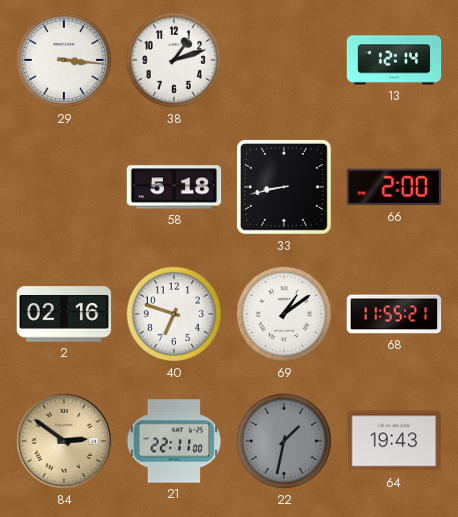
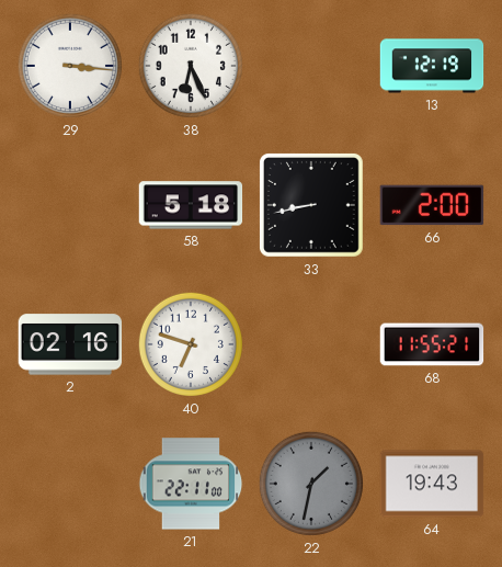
38: 1:12 -> 6:26 (191, 66)
13: 12:14 -> 12:19 (432, 66)
69: 1:09 -> none (284, 314)
84: 2:51 -> none (64, 441)
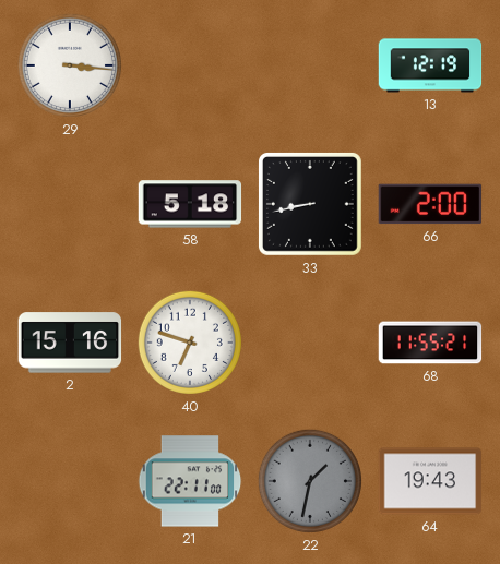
38: 6:26 -> none (191, 66)
2: 02:16 -> 15:16 (70, 343)
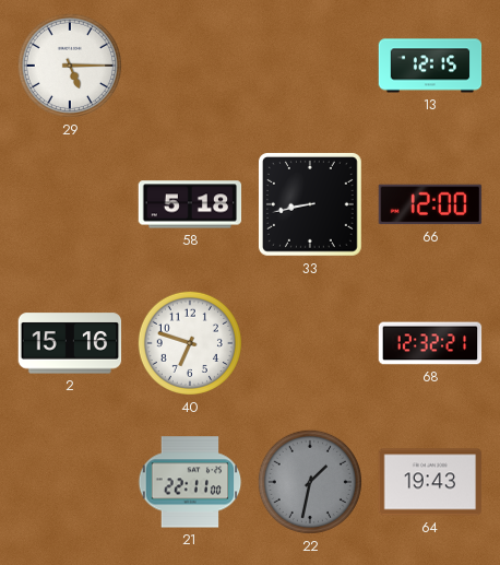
29: 3:16 -> 5:15 (70, 66)
13: 12:19 -> 12:15 (430, 66)
66: 2:00 -> 12:00 (430, 204)
68: 11:55 -> 12:32 (430, 343)
